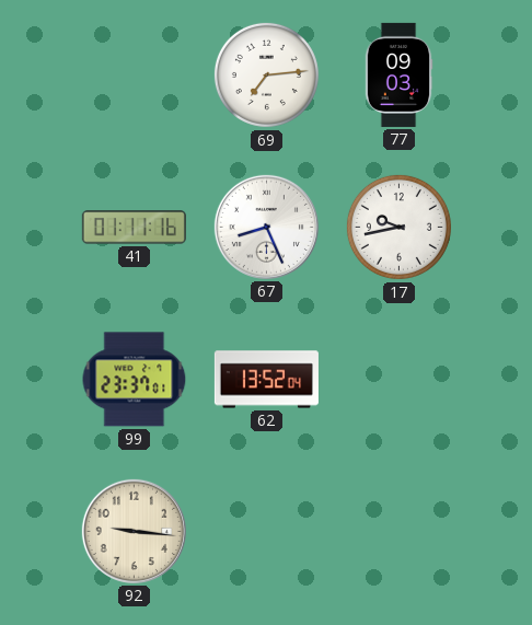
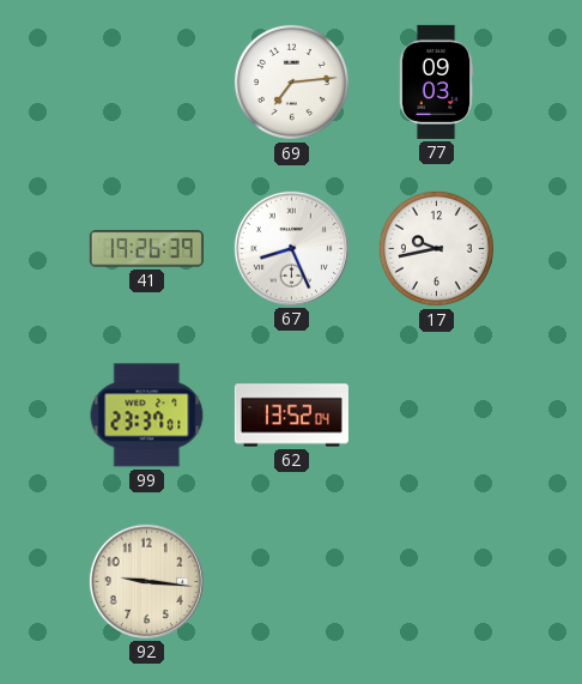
41: 01:11 -> 19:26 (146, 249)
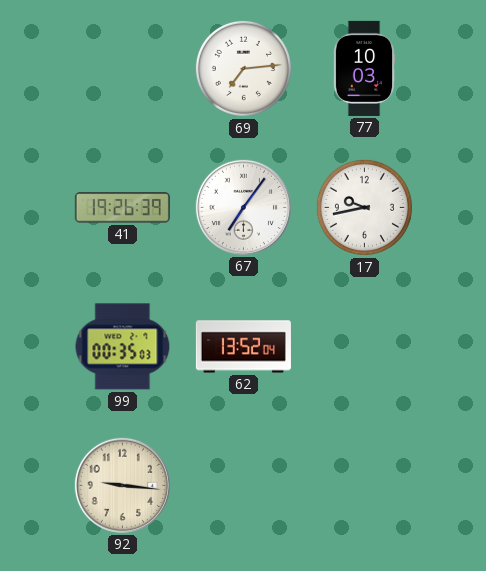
77: 09:03 -> 10:03 (364, 68)
67: 8:26 -> 7:06 (243, 207)
99: 23:37 -> 00:35 (123, 347)
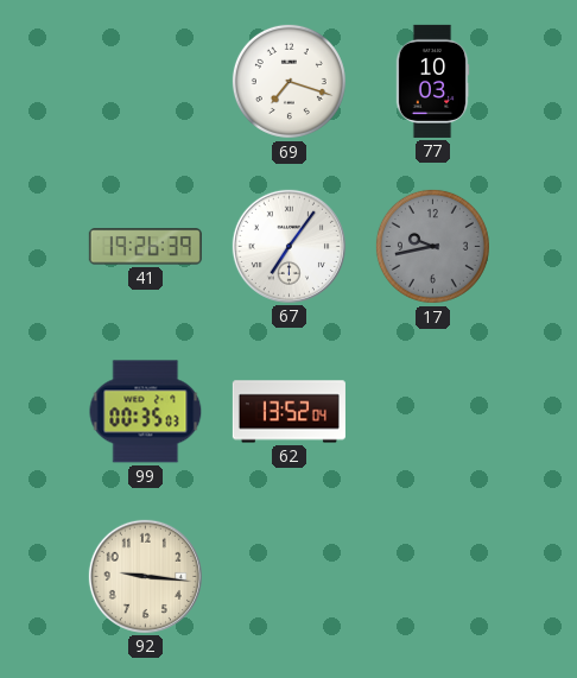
69: 7:14 -> 7:18 (288, 81)
17 dial: white -> grey (432, 246)
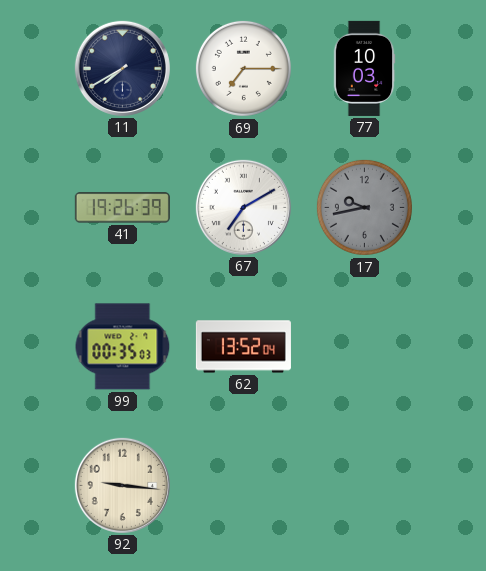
11: none -> 7:40 (122, 68)
69: 7:18 -> 7:15 (243, 68)
67: 7:06 -> 7:10 (243, 207)
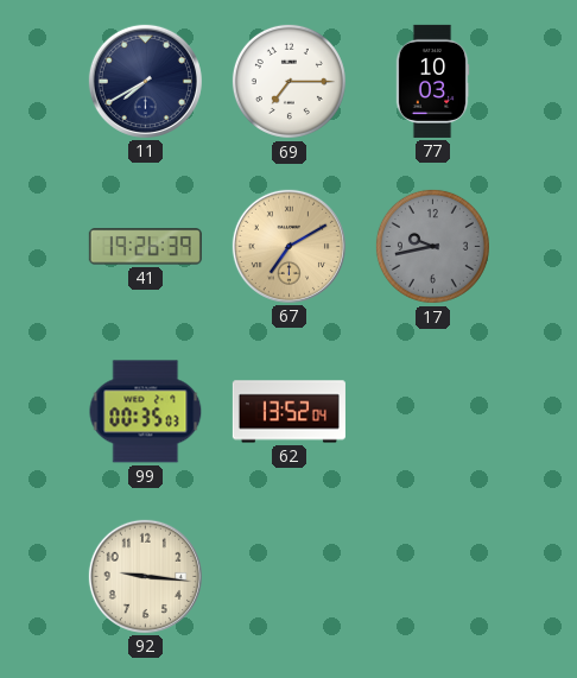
67 dial: white -> champagne (288, 246)
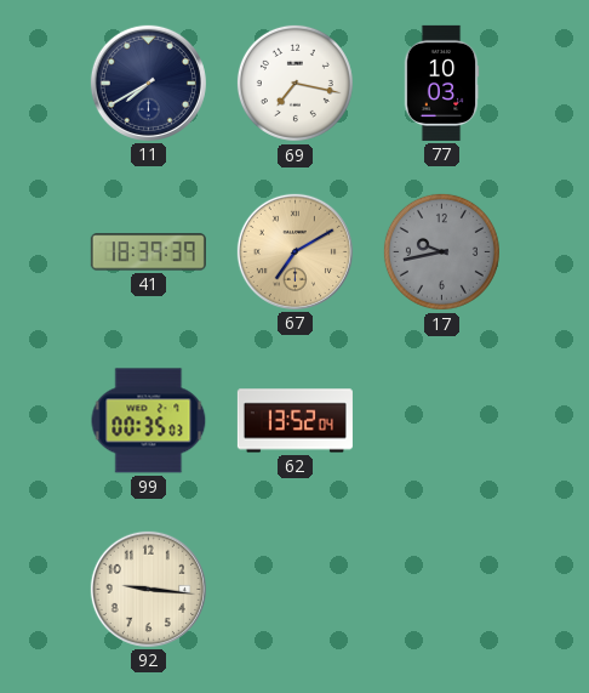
69: 7:15 -> 7:17 (294, 83)
41: 19:26 -> 18:39 (148, 252)
